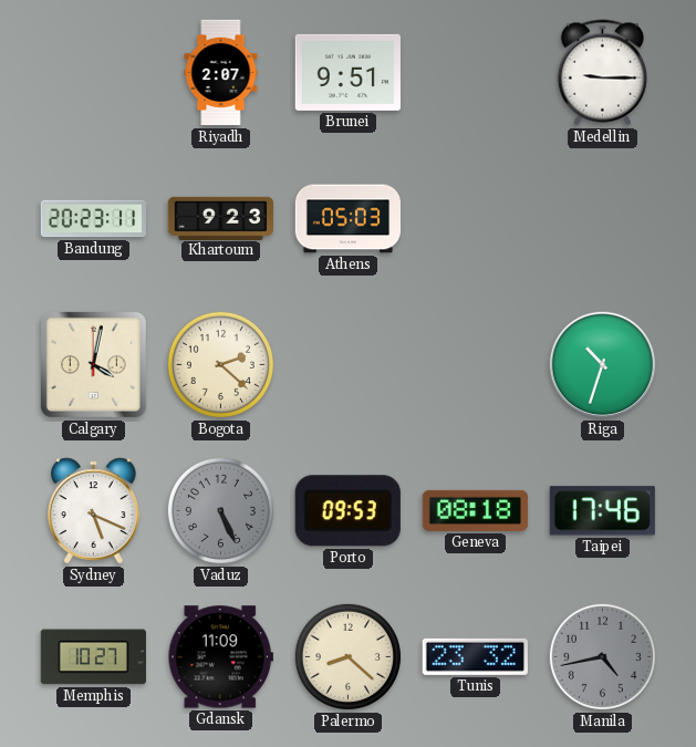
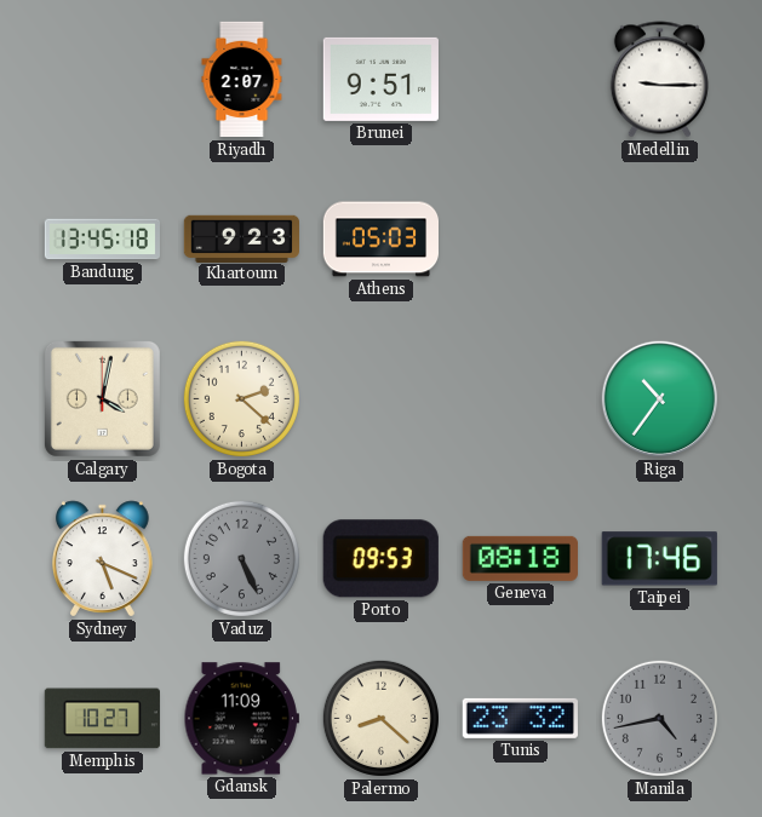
Bandung: 20:23 -> 13:45 (102, 240)
Riga: 10:33 -> 10:36 (660, 399)
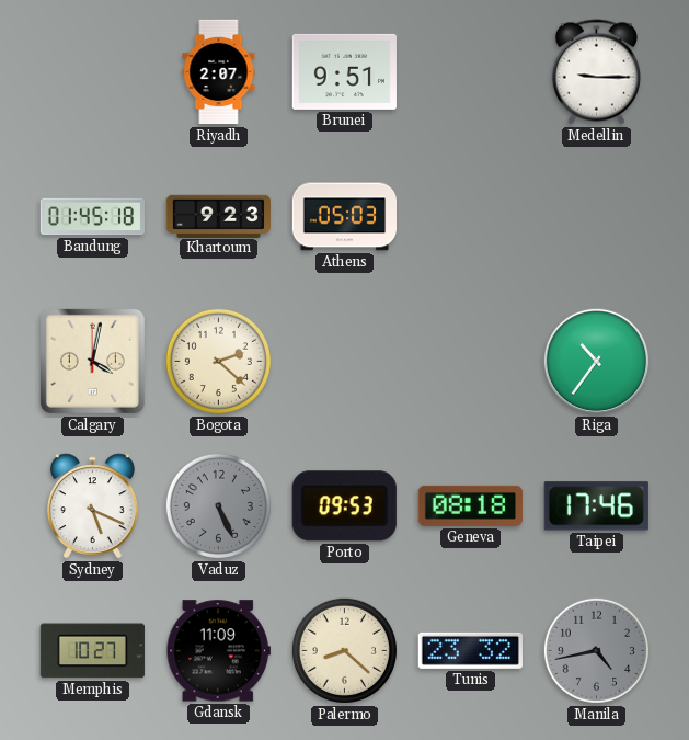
Bandung: 13:45 -> 01:45 (92, 217)
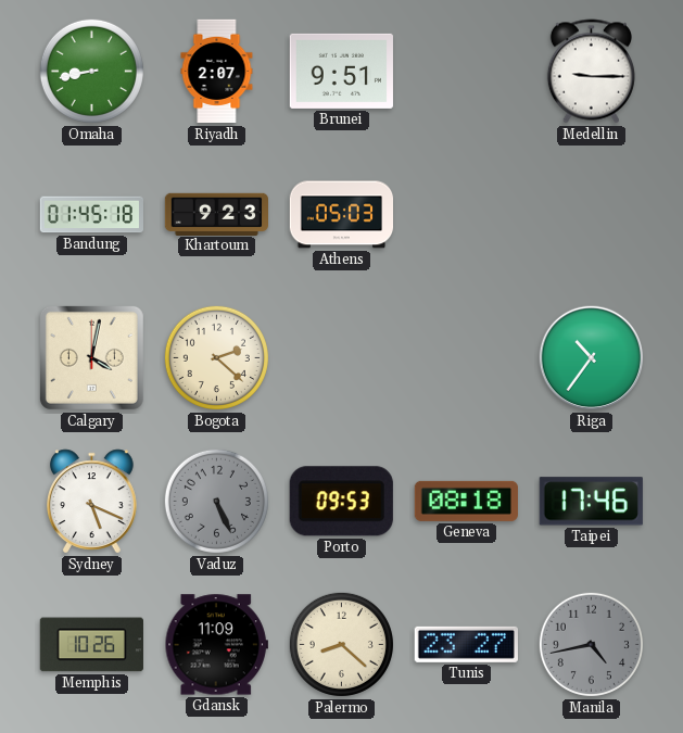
Omaha: none -> 8:43 (91, 71)
Memphis: 10:27 -> 10:26 (91, 645)
Tunis: 23:32 -> 23:27 (466, 644)
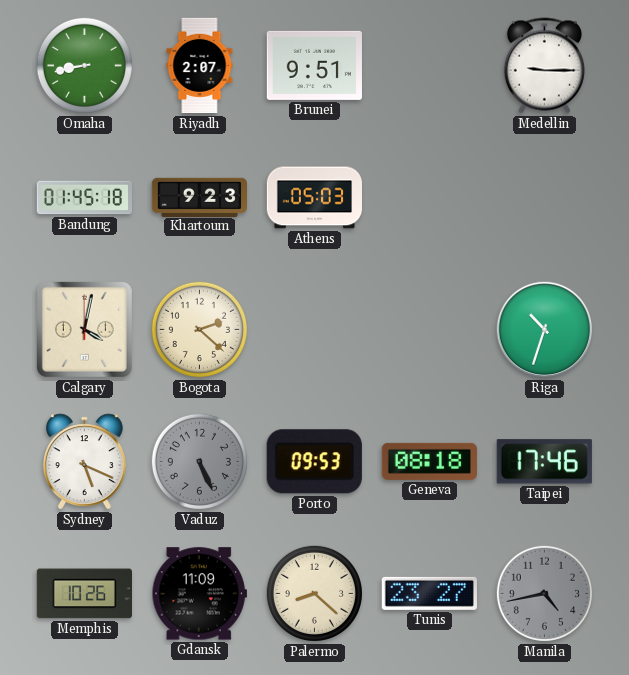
Riga: 10:36 -> 10:33 (545, 330)
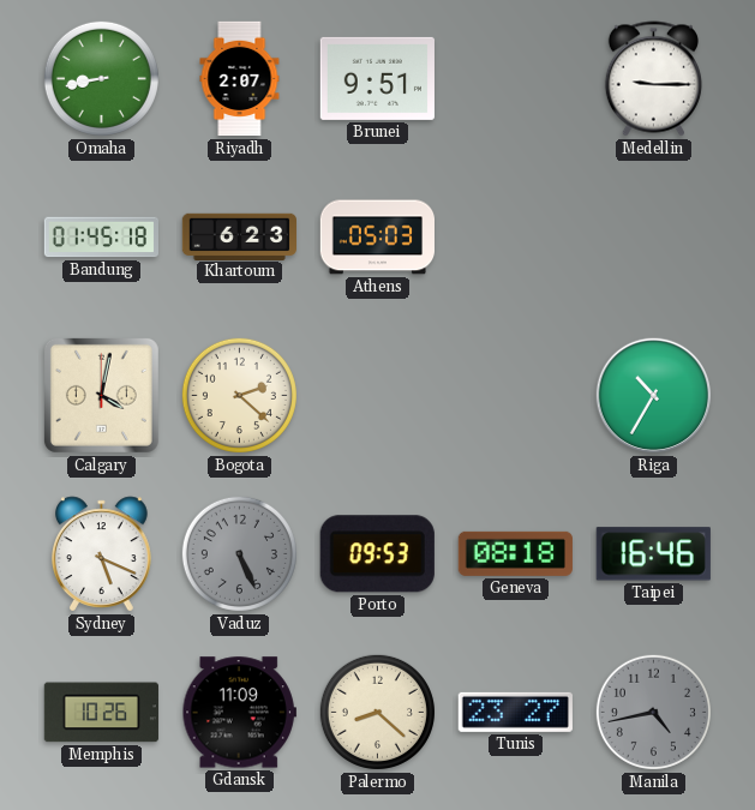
Khartoum: 9:23 -> 6:23 (239, 236)
Riga: 10:33 -> 10:35 (654, 396)
Taipei: 17:46 -> 16:46 (653, 554)
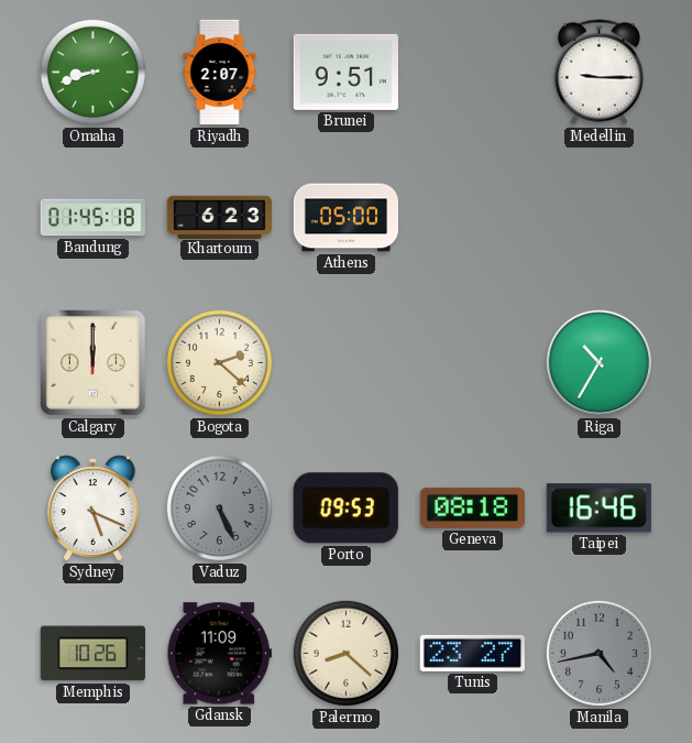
Omaha: 8:43 -> 8:42 (92, 72)
Athens: 05:03 -> 05:00 (347, 218)
Calgary: 4:02 -> 12:00 (92, 362)
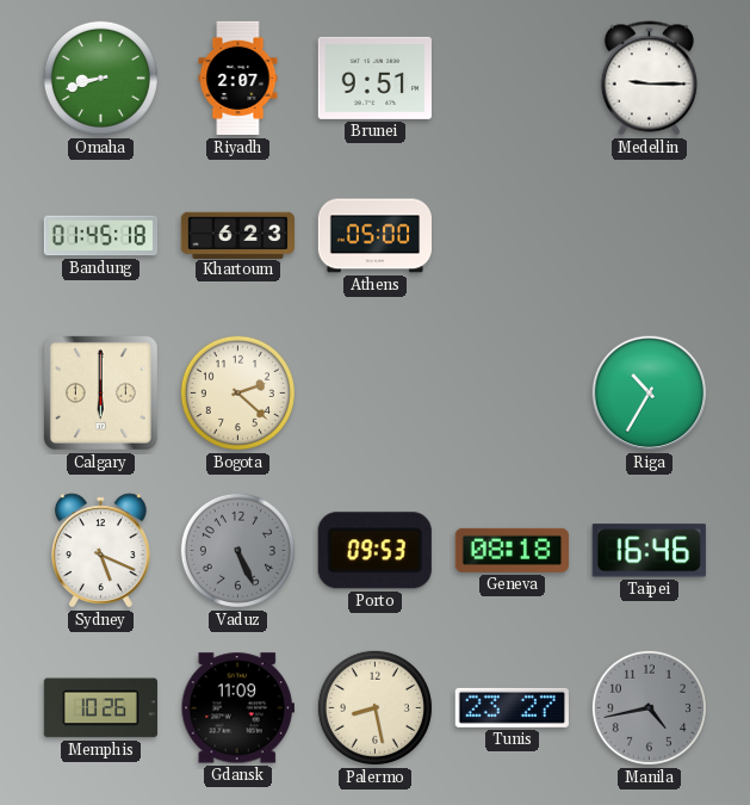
Calgary: 12:00 -> 6:00 (100, 392)
Palermo: 8:22 -> 8:28 (374, 707)
